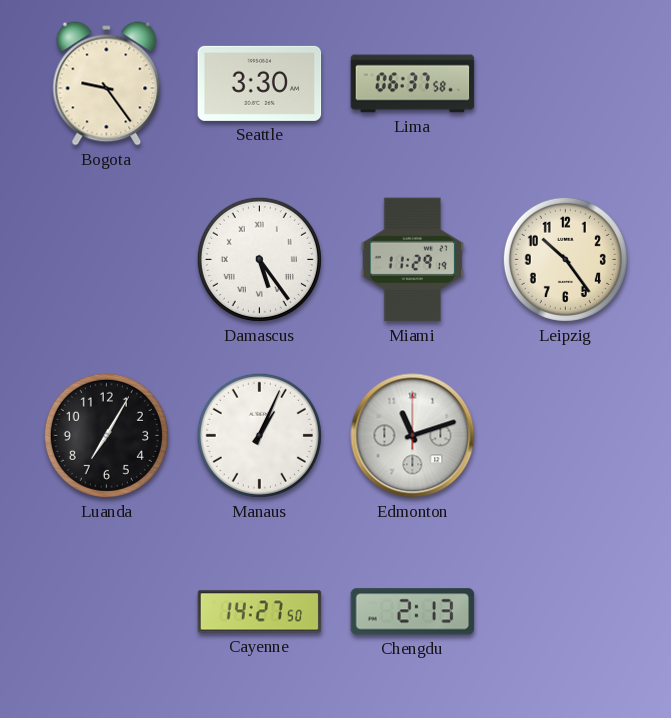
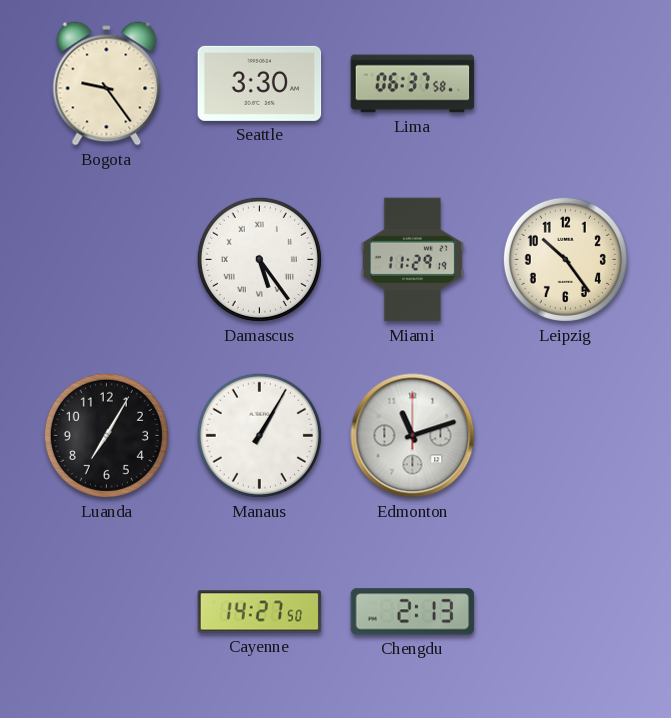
Manaus: 1:04 -> 1:05 (259, 435)
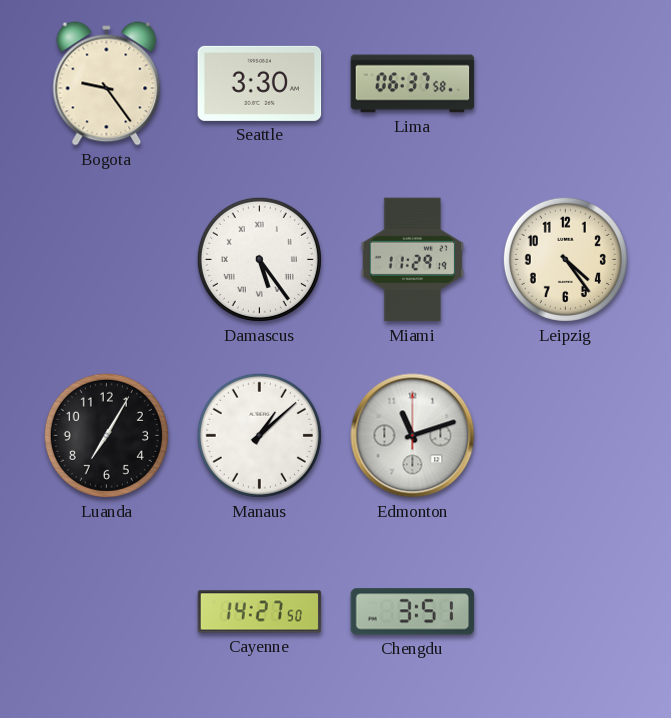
Leipzig: 10:24 -> 4:24 (565, 259)
Manaus: 1:05 -> 1:08 (259, 435)
Chengdu: 2:13 -> 3:51 (413, 612)
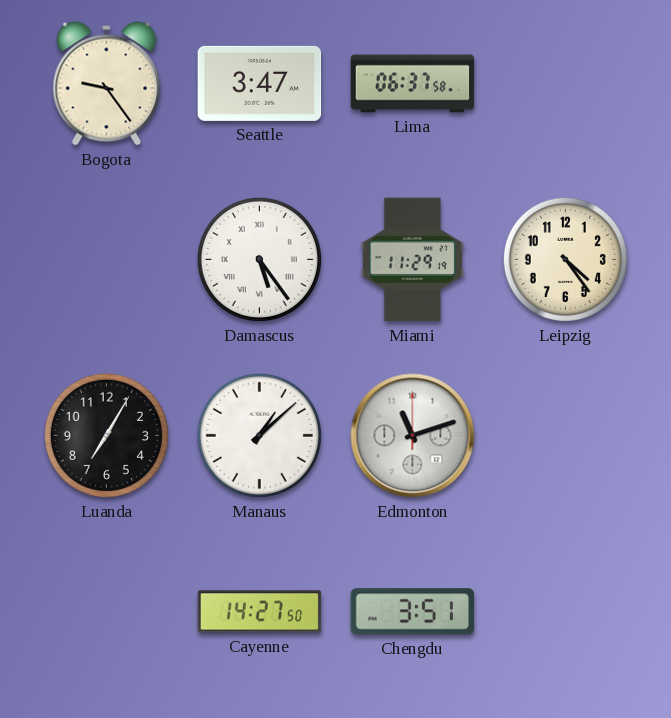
Seattle: 3:30 -> 3:47 (260, 83)
